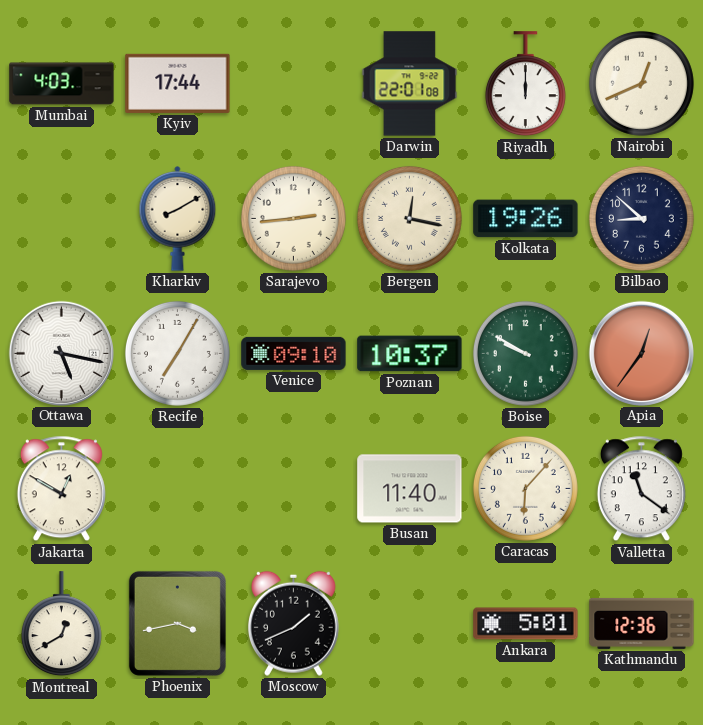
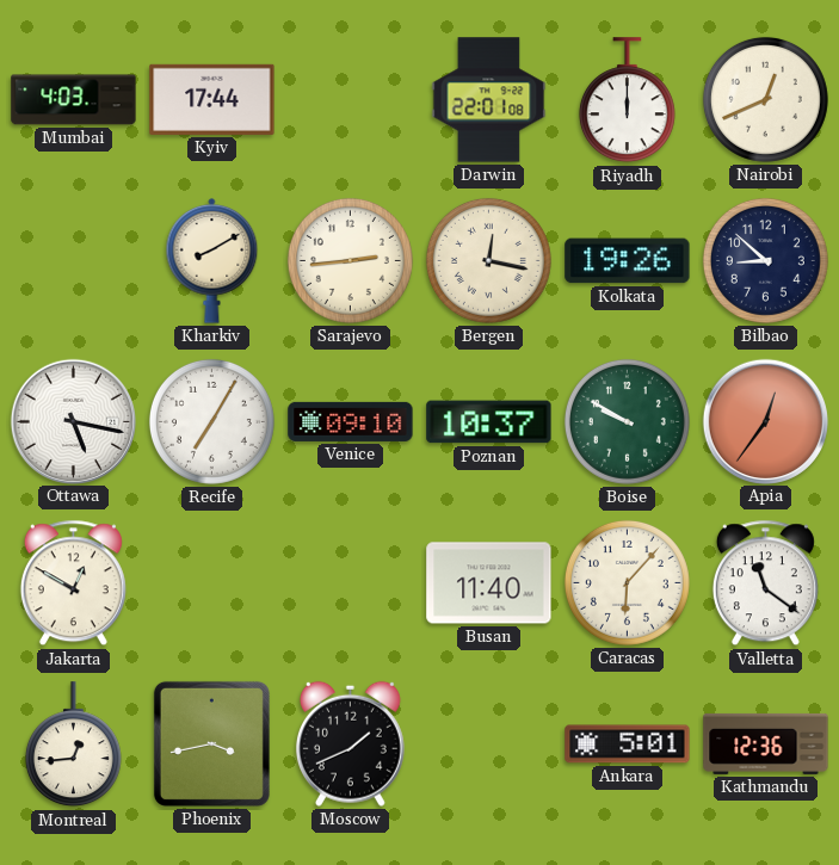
Montreal: 12:40 -> 12:44 (73, 744)
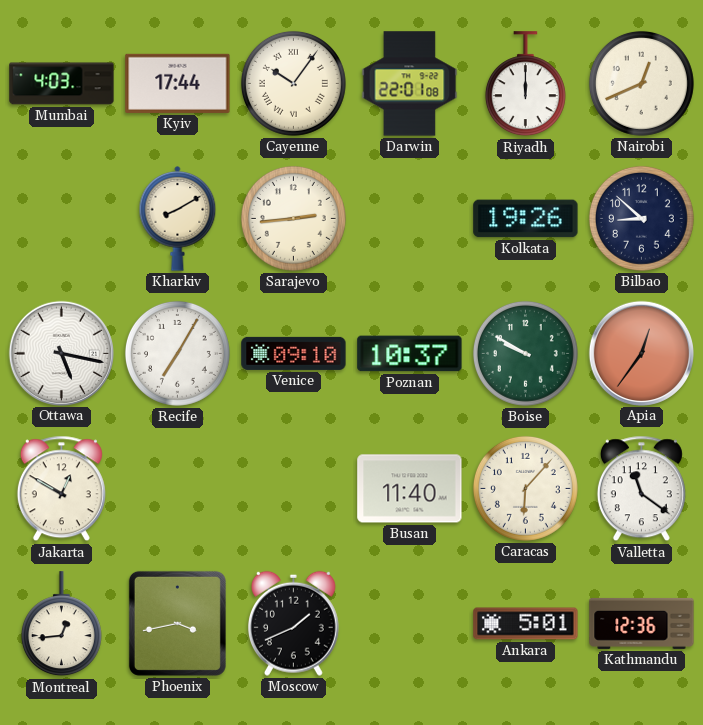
Cayenne: none -> 10:06 (293, 83)
Bergen: 12:17 -> none (488, 260)
